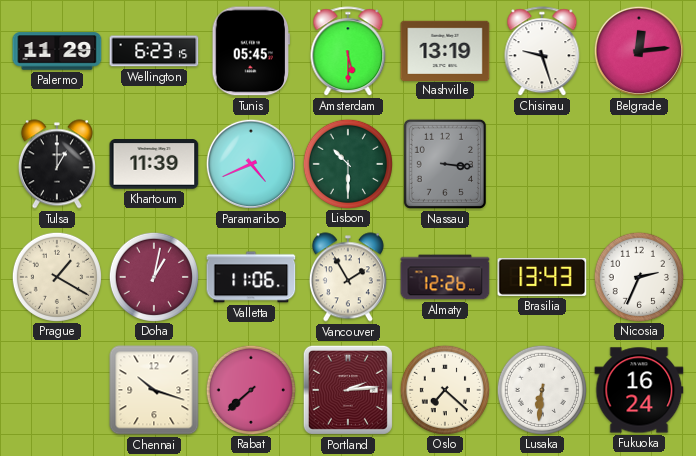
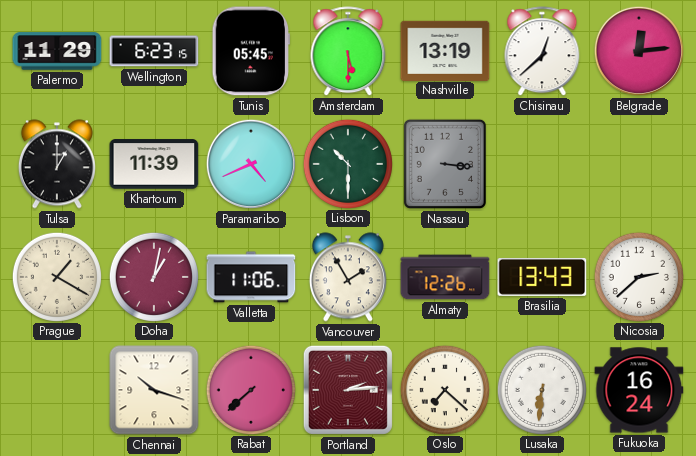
Chisinau: 9:27 -> 12:38 (542, 52)
Nicosia: 2:34 -> 2:38 (638, 276)
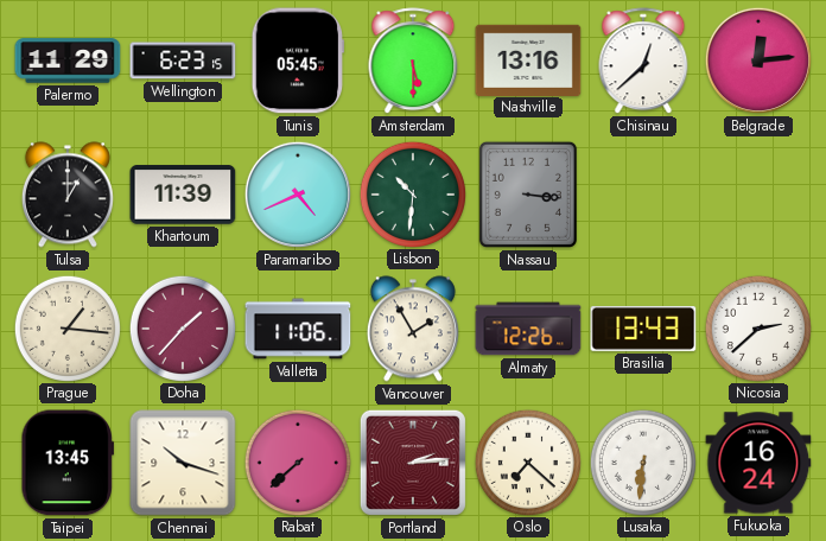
Nashville: 13:19 -> 13:16 (528, 59)
Lisbon: 10:30 -> 10:31 (412, 193)
Prague: 1:20 -> 1:16 (66, 327)
Doha: 1:02 -> 1:37 (182, 327)
Taipei: none -> 13:45 (66, 463)
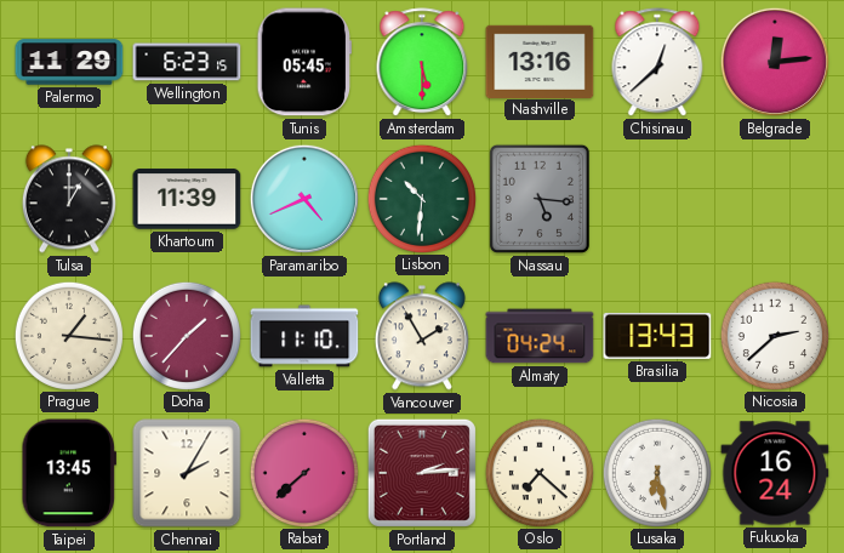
Nassau: 3:16 -> 5:16 (540, 199)
Valletta: 11:06 -> 11:10 (304, 336)
Almaty: 12:26 -> 04:24 (540, 336)
Chennai: 10:18 -> 2:05 (187, 473)
Lusaka: 6:31 -> 6:28 (656, 472)
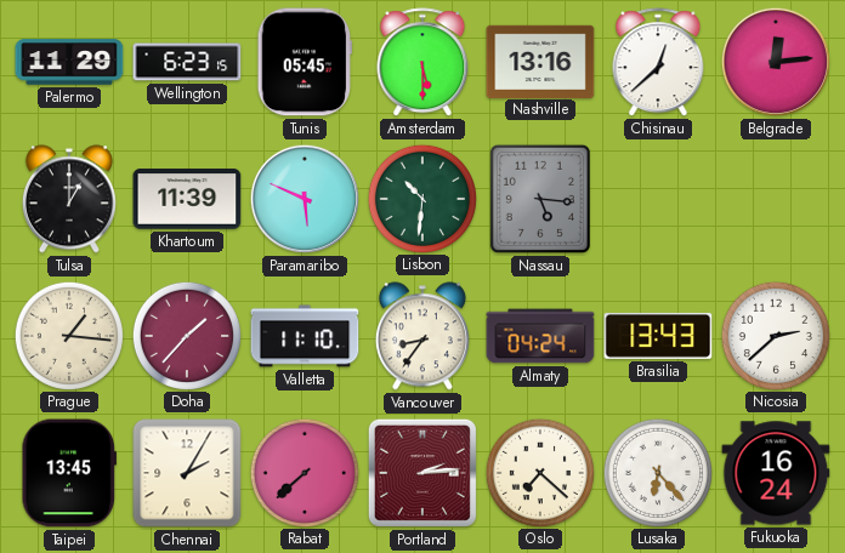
Paramaribo: 4:41 -> 5:49 (305, 199)
Vancouver: 1:55 -> 8:36 (422, 336)
Lusaka: 6:28 -> 6:23 (657, 472)
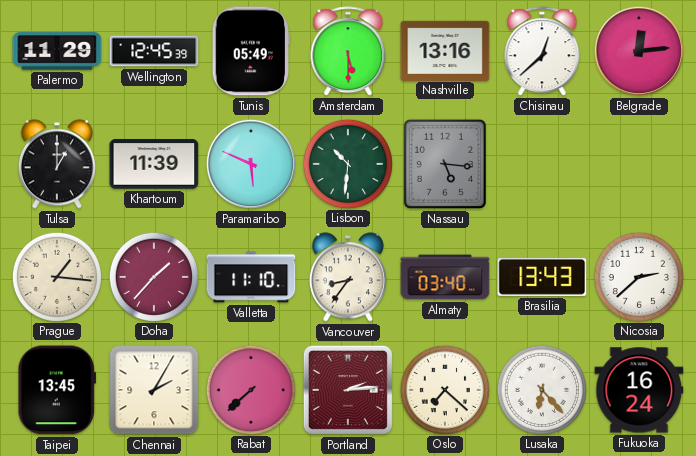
Wellington: 6:23 -> 12:45 (154, 51)
Tunis: 05:45 -> 05:49 (250, 51)
Almaty: 04:24 -> 03:40 (445, 277)
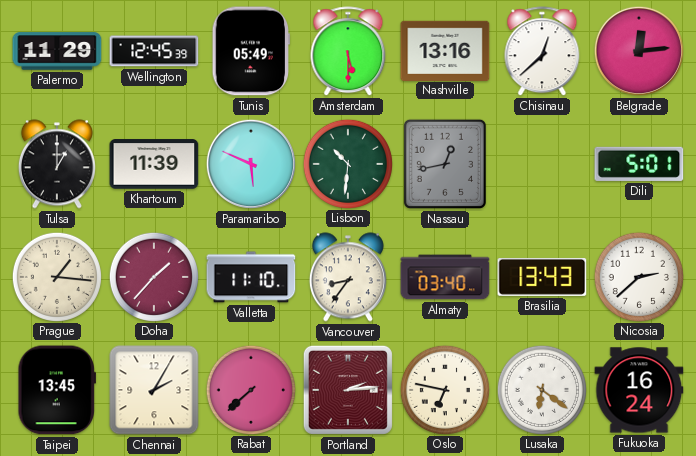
Nassau: 5:16 -> 12:43 (445, 164)
Dili: none -> 5:01 (639, 164)
Oslo: 7:22 -> 6:47 (444, 389)
Lusaka: 6:23 -> 6:21 (541, 389)
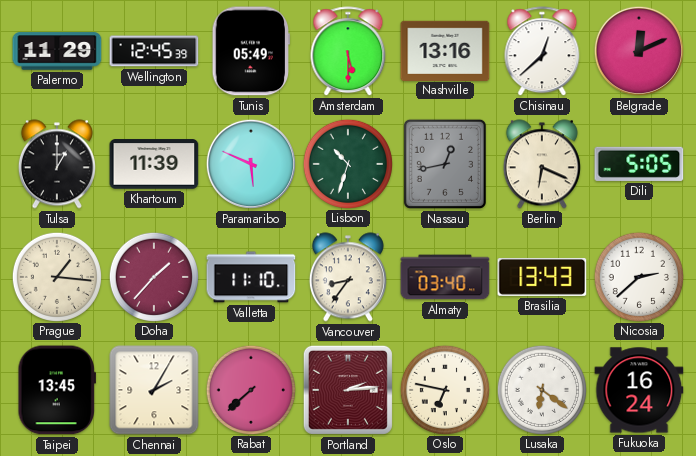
Belgrade: 12:14 -> 12:11 (639, 51)
Lisbon: 10:31 -> 10:33 (347, 163)
Berlin: none -> 6:19 (542, 164)
Dili: 5:01 -> 5:05 (639, 164)
